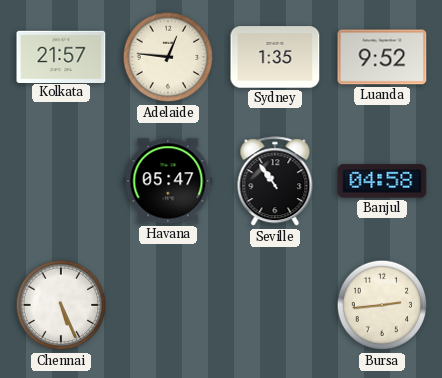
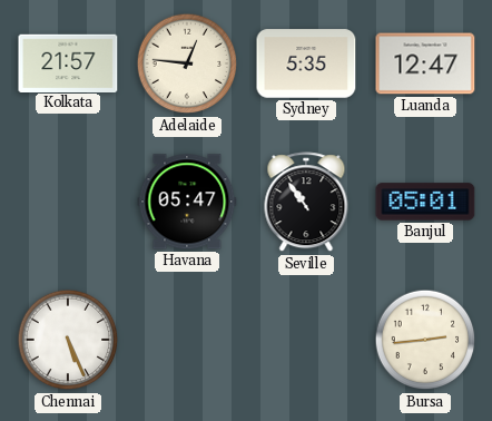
Sydney: 1:35 -> 5:35 (306, 63)
Luanda: 9:52 -> 12:47 (425, 63)
Banjul: 04:58 -> 05:01 (425, 202)
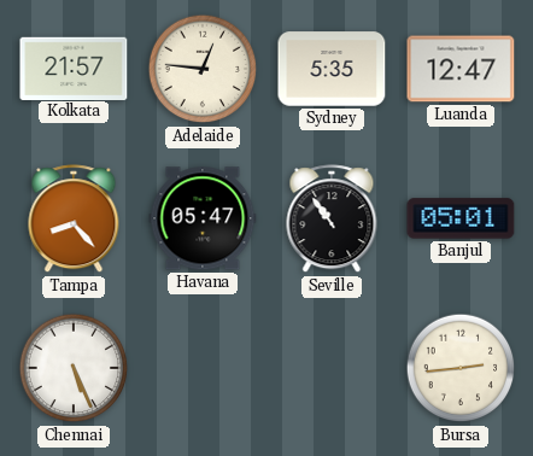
Tampa: none -> 8:23 (74, 220)
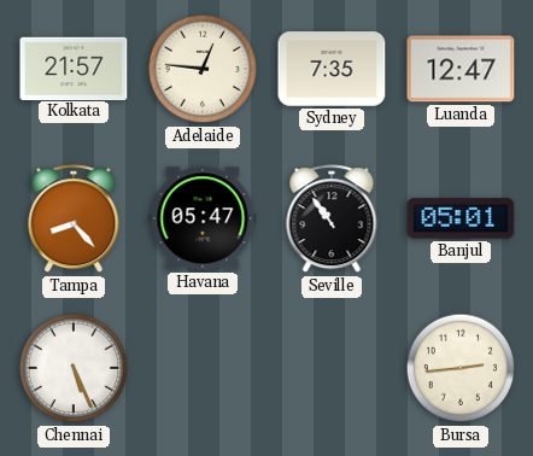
Sydney: 5:35 -> 7:35 (332, 69)
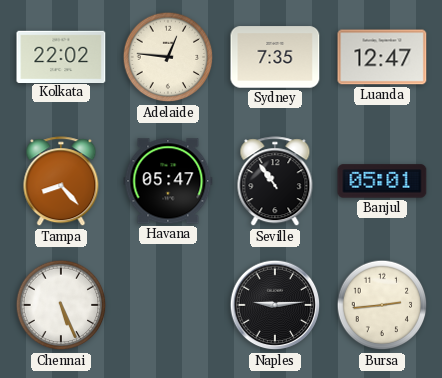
Kolkata: 21:57 -> 22:02 (61, 56)
Naples: none -> 9:14 (275, 305)
